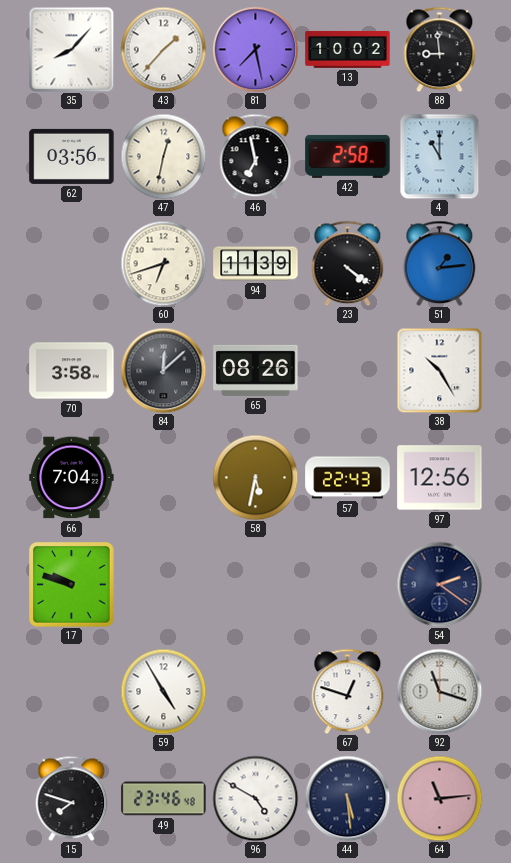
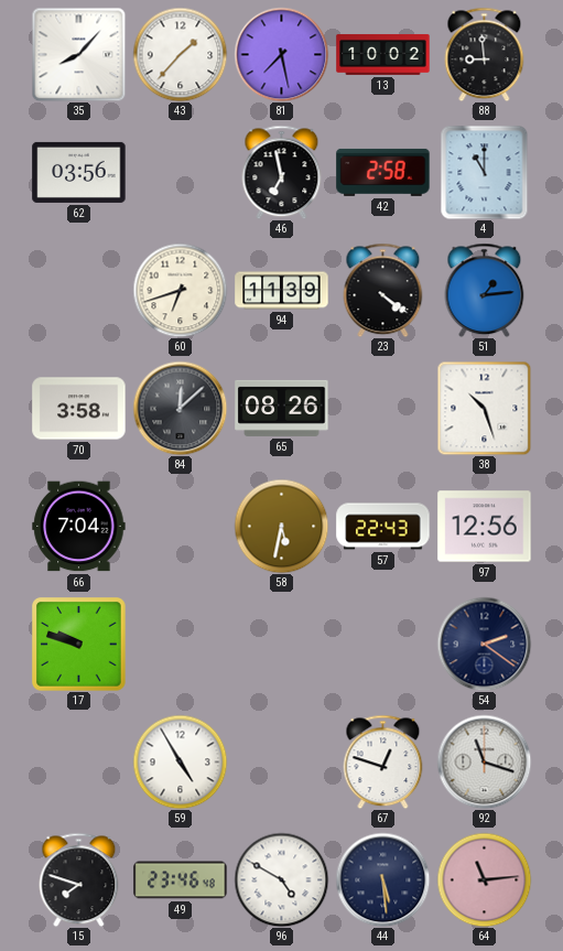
47: 12:32 -> none (163, 156)
38: 10:25 -> 10:27 (484, 408)
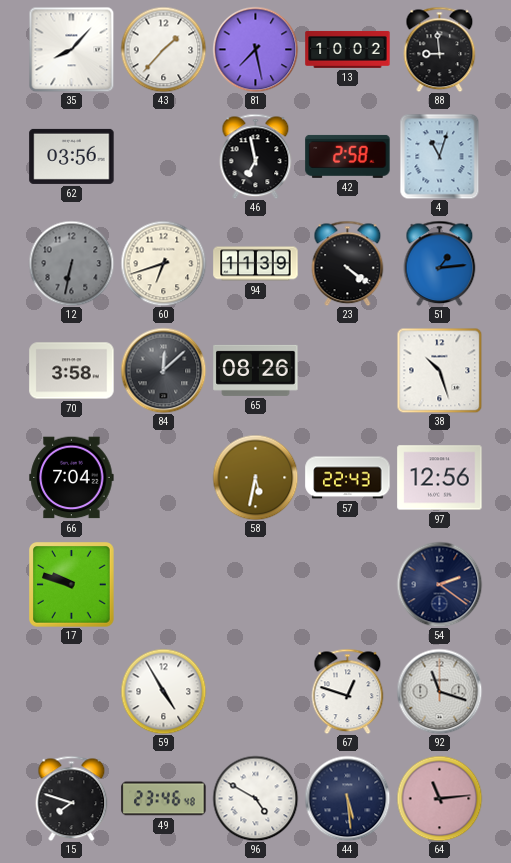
4: 11:00 -> 11:03 (440, 156)
12: none -> 6:32 (71, 263)
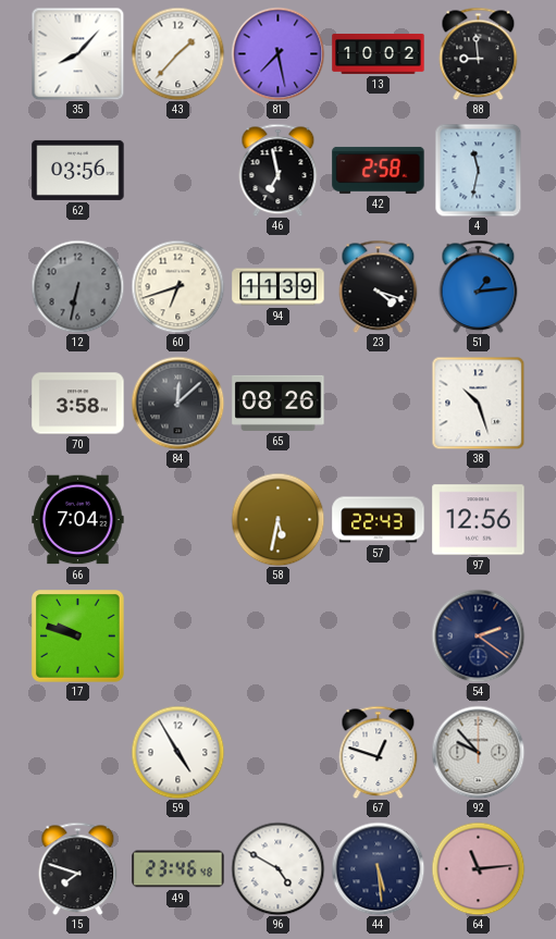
4: 11:03 -> 11:32 (479, 170)
23: 4:21 -> 4:18 (379, 286)
92: 11:18 -> 9:53 (478, 752)
